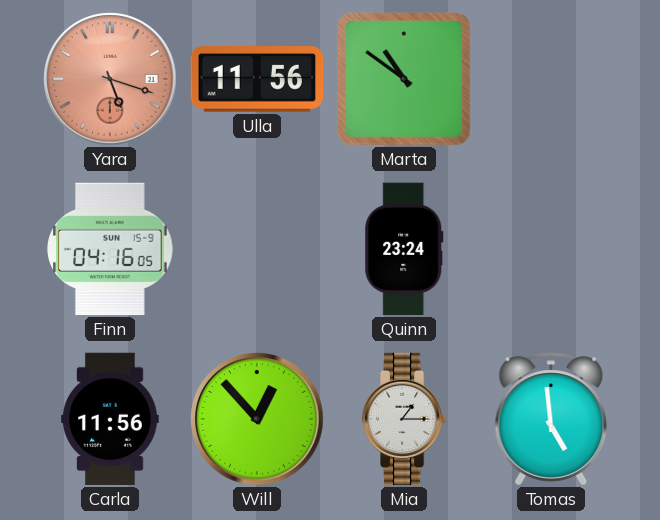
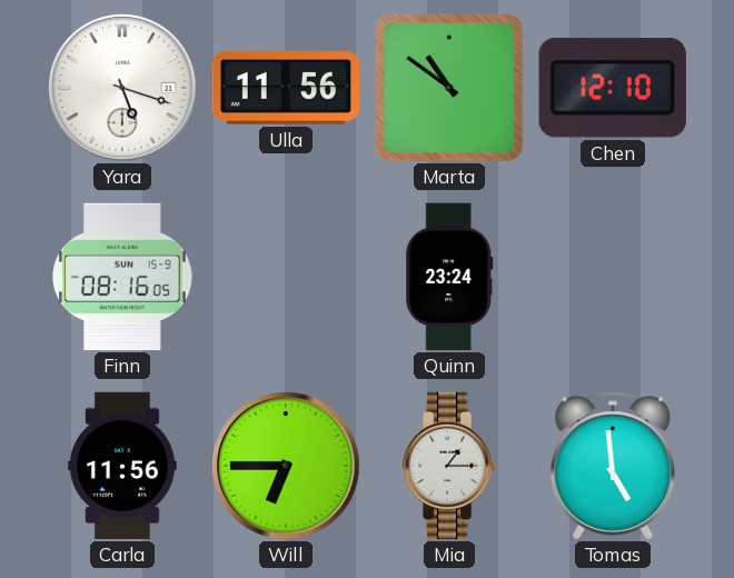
Yara dial: salmon -> white (122, 88)
Chen: none -> 12:10 (613, 88)
Finn: 04:16 -> 08:16 (122, 277)
Will: 12:53 -> 6:45 (286, 466)
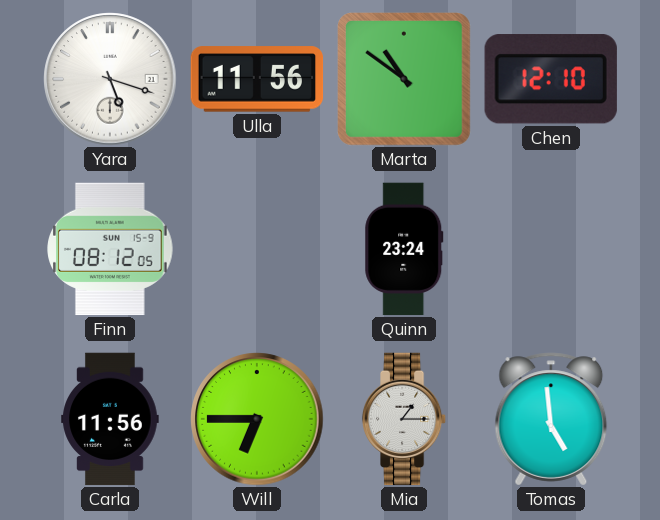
Finn: 08:16 -> 08:12 (110, 249)
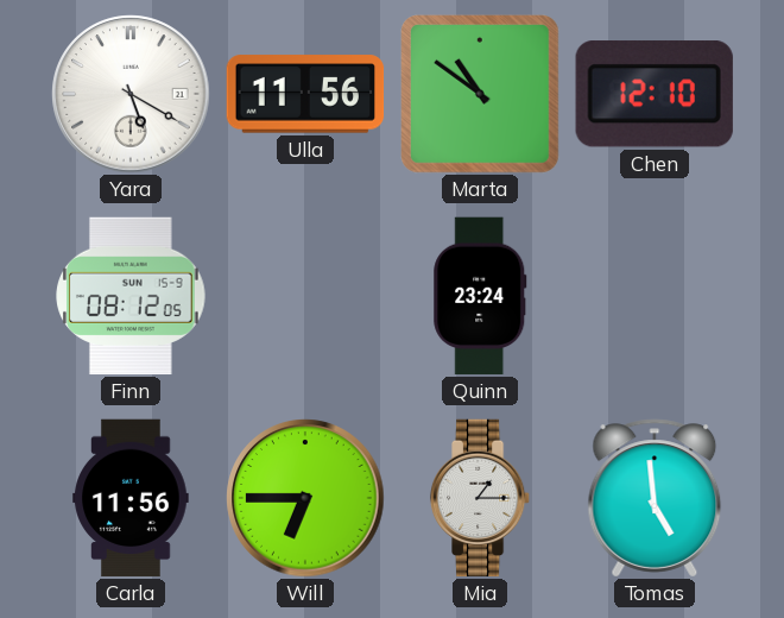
Yara: 5:18 -> 5:20 (131, 94)
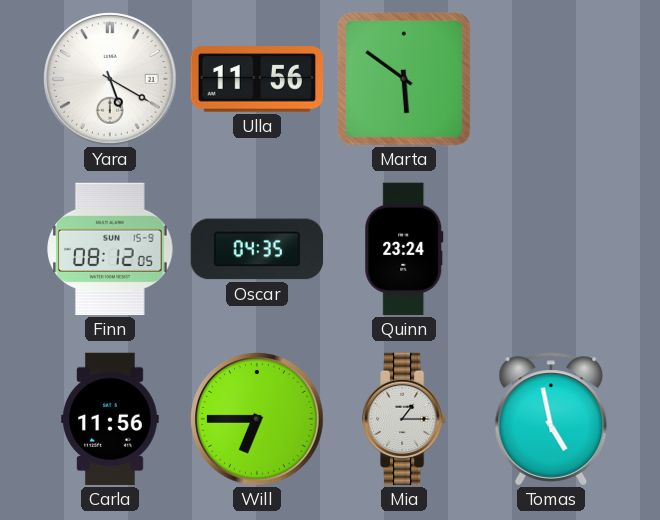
Marta: 10:51 -> 5:51 (405, 80)
Chen: 12:10 -> none (655, 94)
Oscar: none -> 04:35 (257, 249)
Tomas: 4:59 -> 4:58 (551, 419)
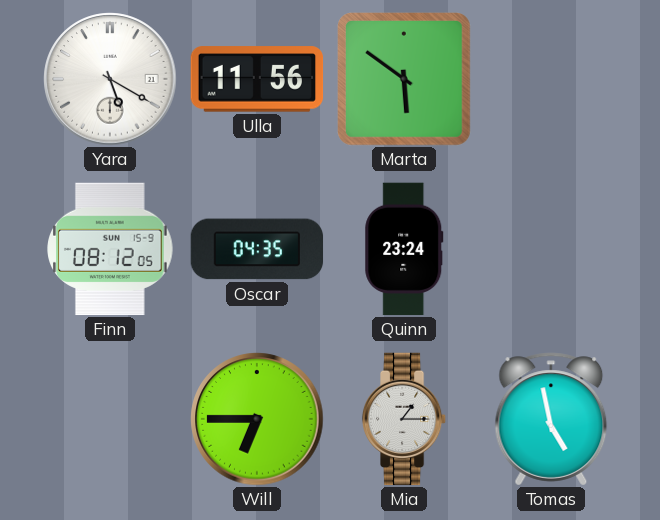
Carla: 11:56 -> none (110, 419)
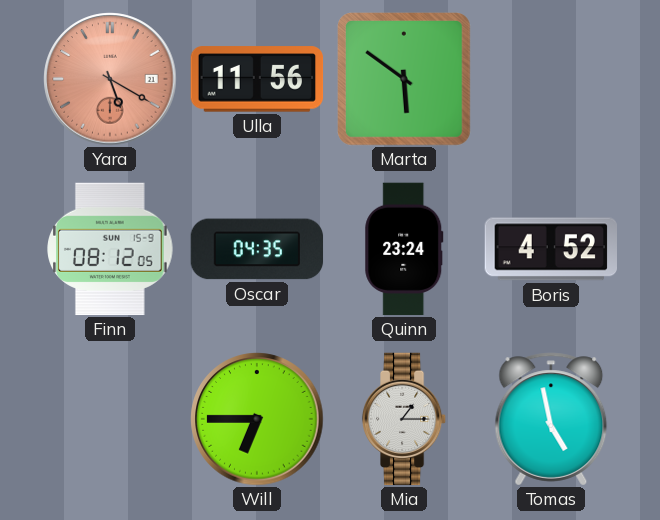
Yara dial: white -> salmon (110, 79)
Boris: none -> 4:52 (550, 249)
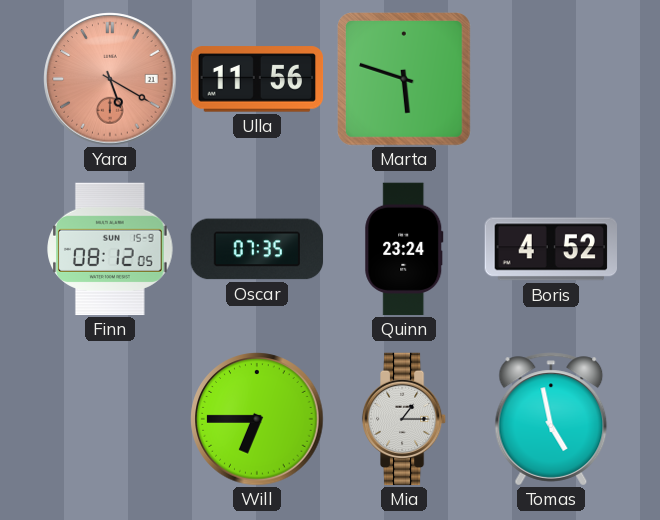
Marta: 5:51 -> 5:48 (405, 80)
Oscar: 04:35 -> 07:35 (257, 249)
